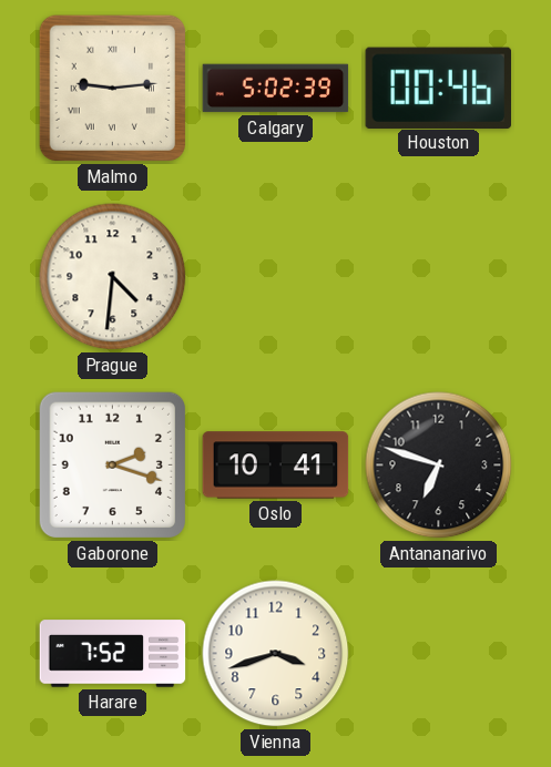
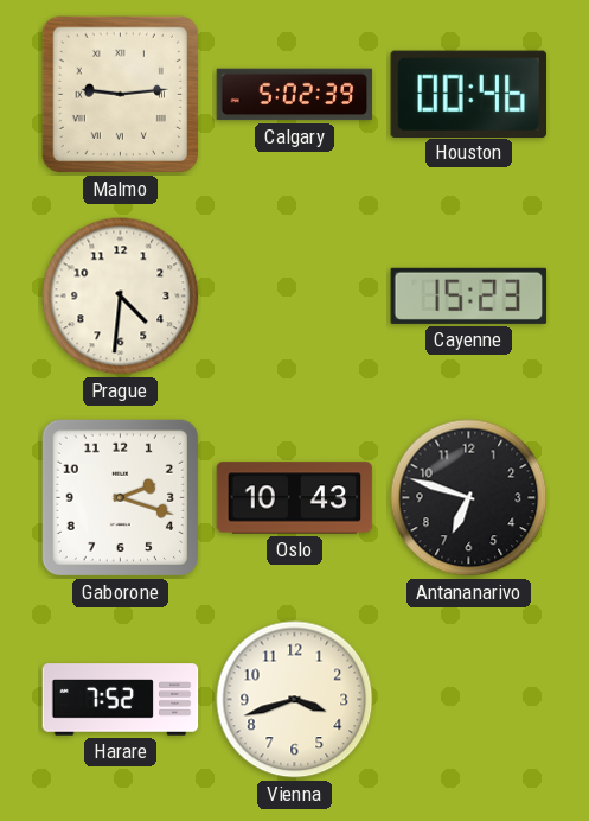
Cayenne: none -> 15:23 (469, 295)
Oslo: 10:41 -> 10:43 (295, 498)
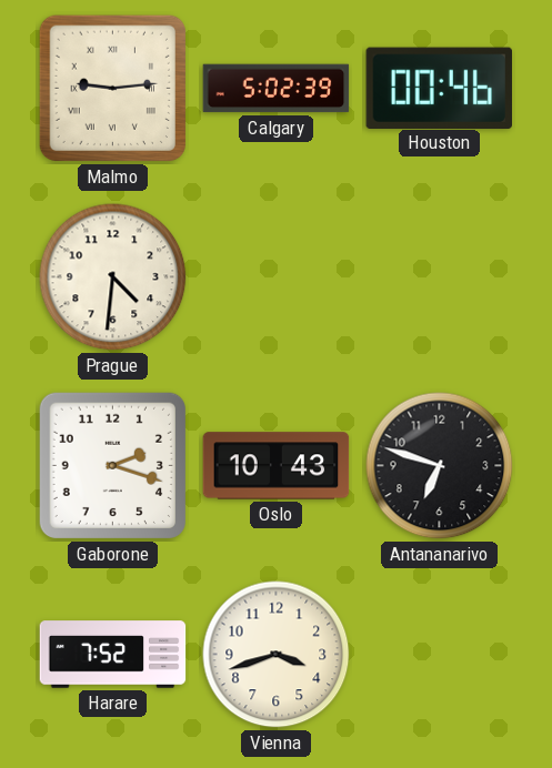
Cayenne: 15:23 -> none (469, 295)
